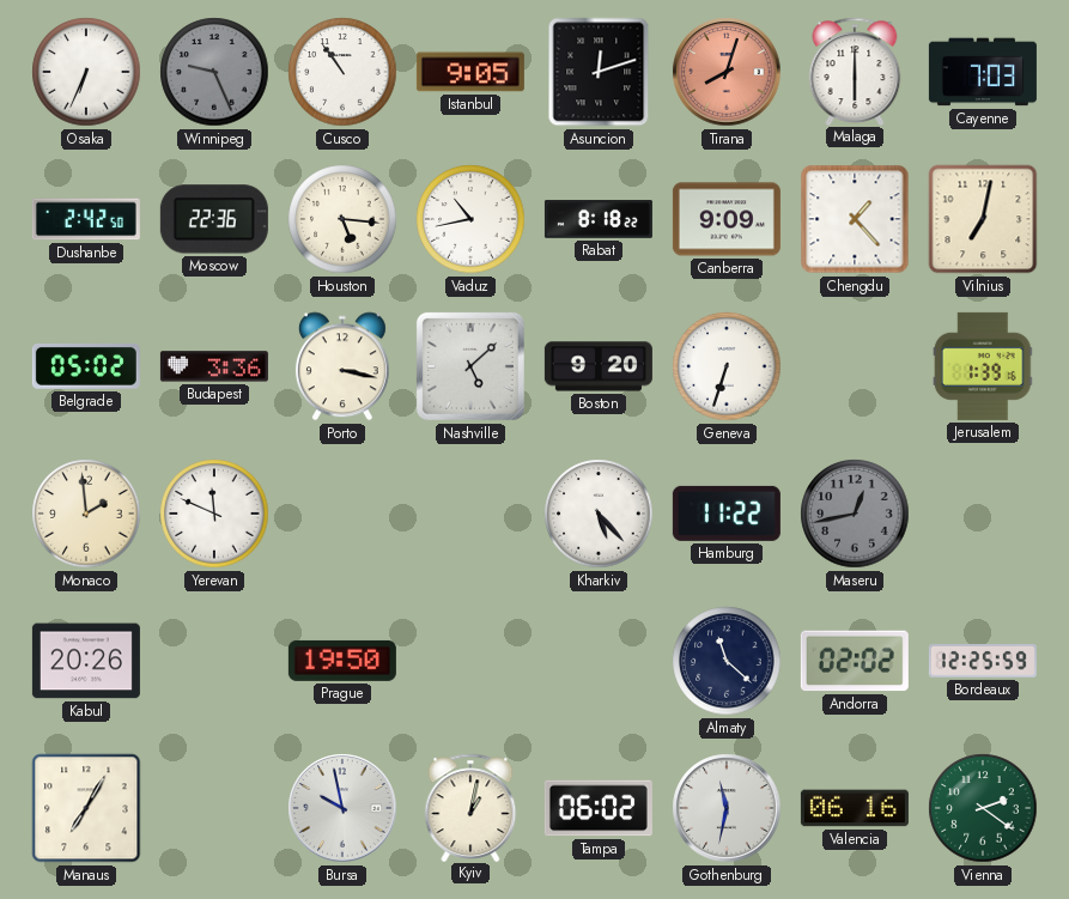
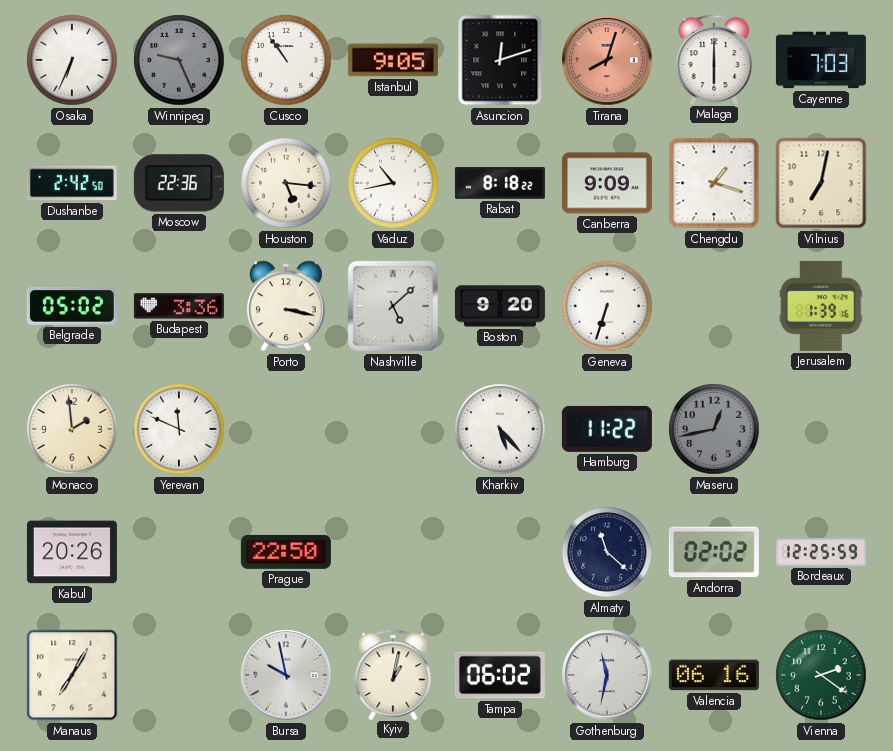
Chengdu: 1:23 -> 1:18 (714, 183)
Prague: 19:50 -> 22:50 (286, 552)
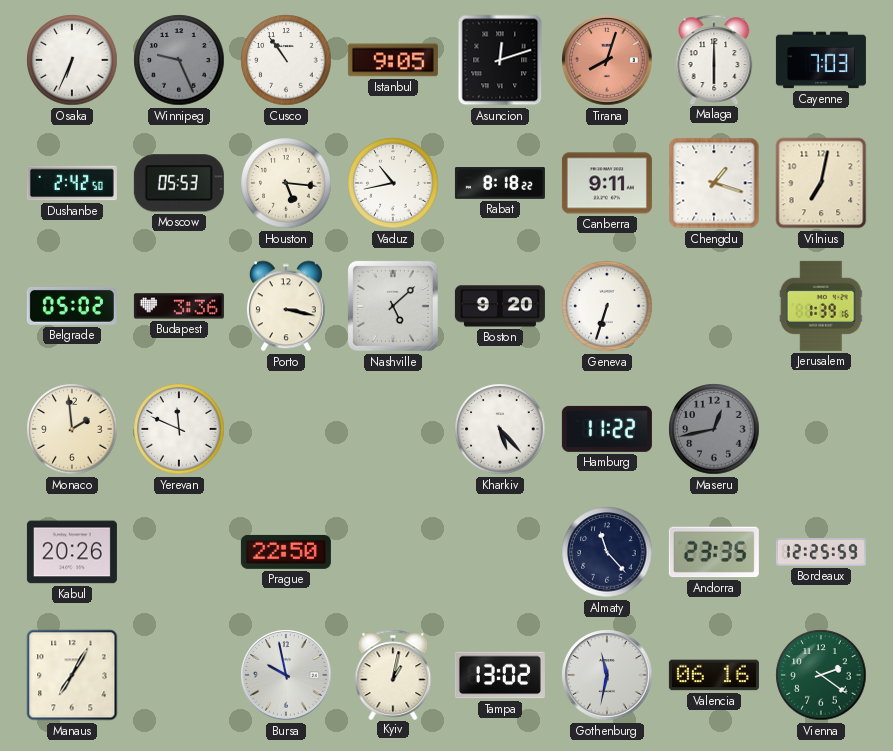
Moscow: 22:36 -> 05:53 (179, 183)
Canberra: 9:09 -> 9:11 (607, 183)
Almaty: 11:22 -> 11:23 (607, 552)
Andorra: 02:02 -> 23:35 (714, 552)
Tampa: 06:02 -> 13:02 (500, 675)
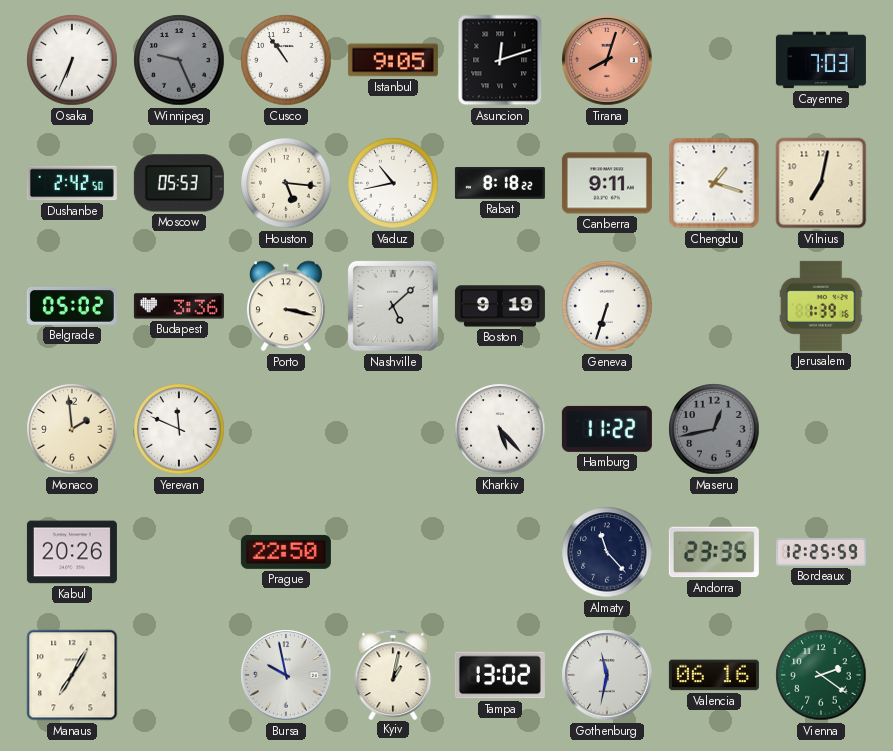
Malaga: 6:00 -> none (714, 59)
Boston: 9:20 -> 9:19 (500, 306)
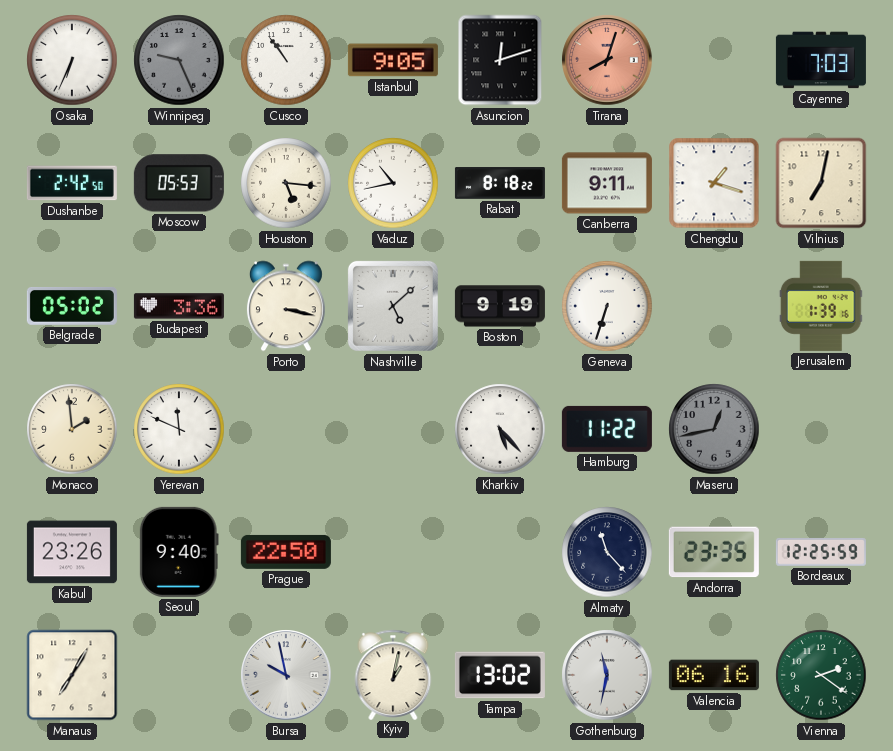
Kabul: 20:26 -> 23:26 (72, 552)
Seoul: none -> 9:40 (179, 552)
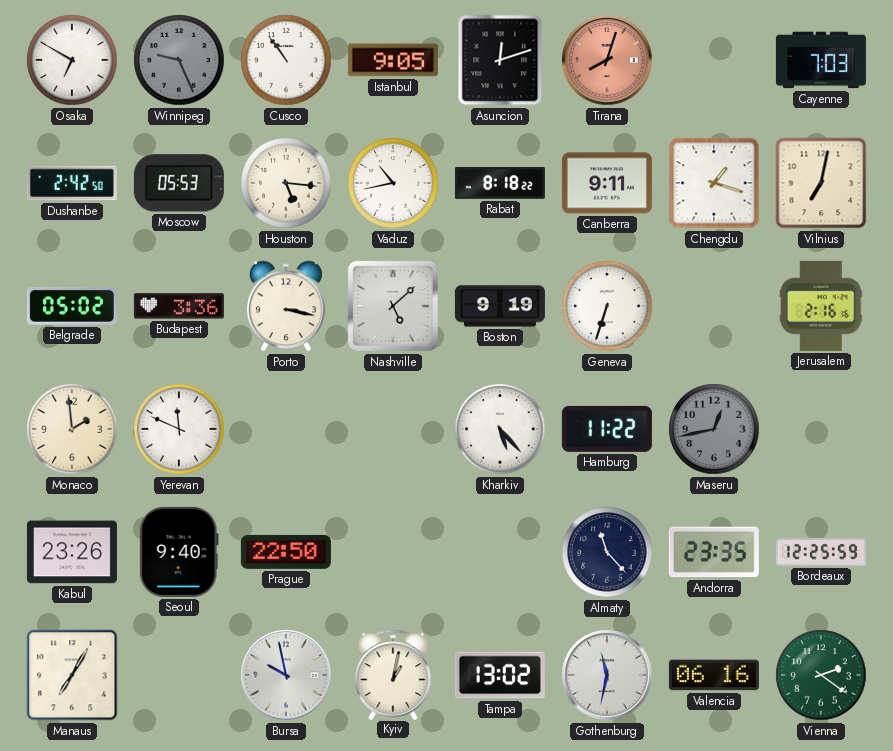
Osaka: 6:34 -> 6:50 (72, 60)
Jerusalem: 1:39 -> 2:16 (821, 306)
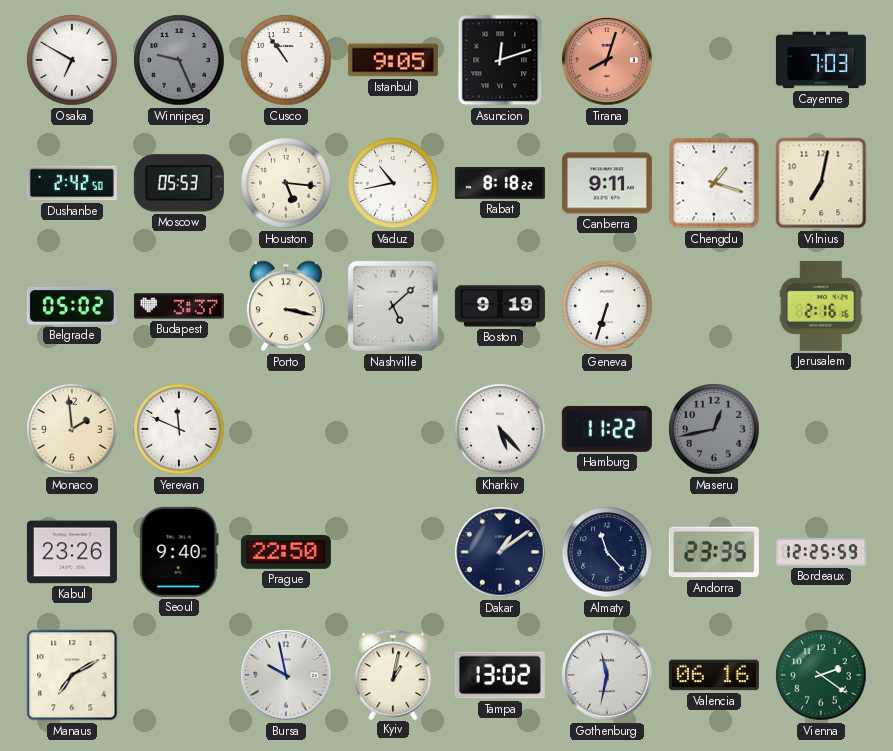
Budapest: 3:36 -> 3:37 (179, 306)
Dakar: none -> 1:09 (500, 552)
Manaus: 7:05 -> 7:10 (72, 675)
